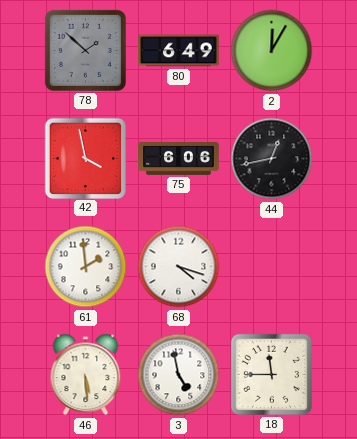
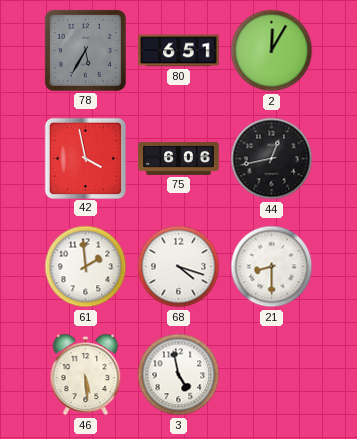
78: 1:52 -> 5:35 (85, 50)
80: 6:49 -> 6:51 (179, 51)
21: none -> 8:30 (272, 267)
18: 11:45 -> none (271, 374)
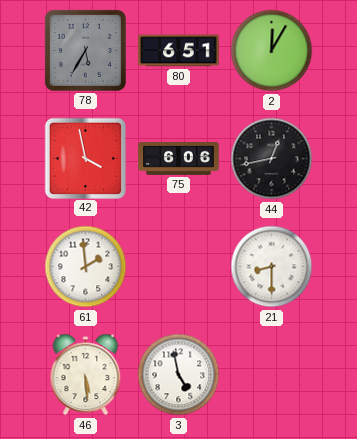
68: 4:18 -> none (179, 267)
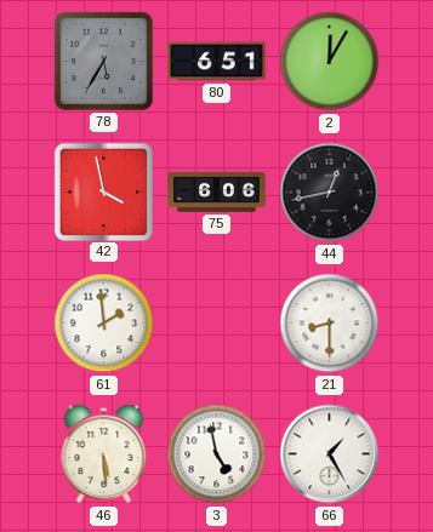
66: none -> 1:25 (330, 454)
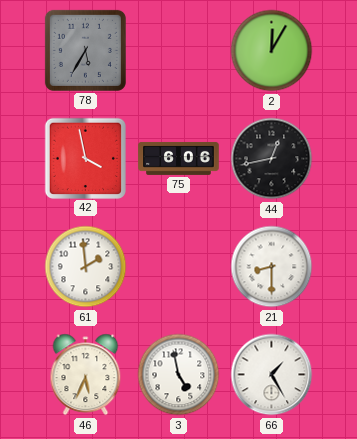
80: 6:51 -> none (217, 62)
46: 5:29 -> 5:34 (86, 375)
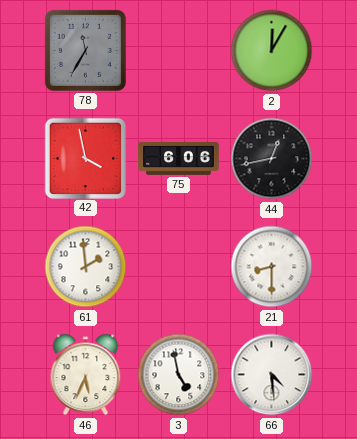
78: 5:35 -> 11:35 (85, 50)
66: 1:25 -> 4:29 (272, 375)
